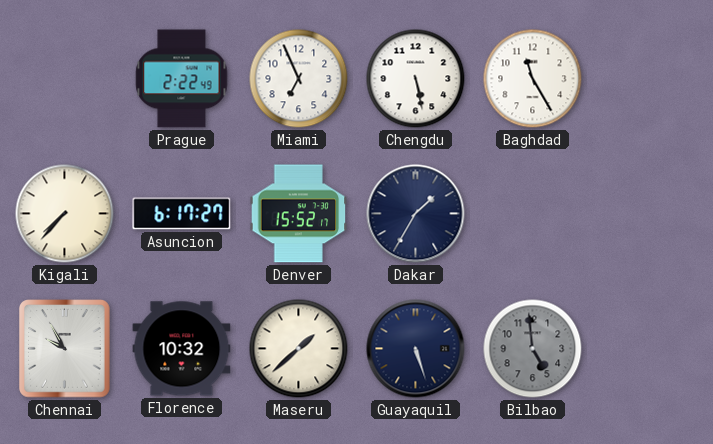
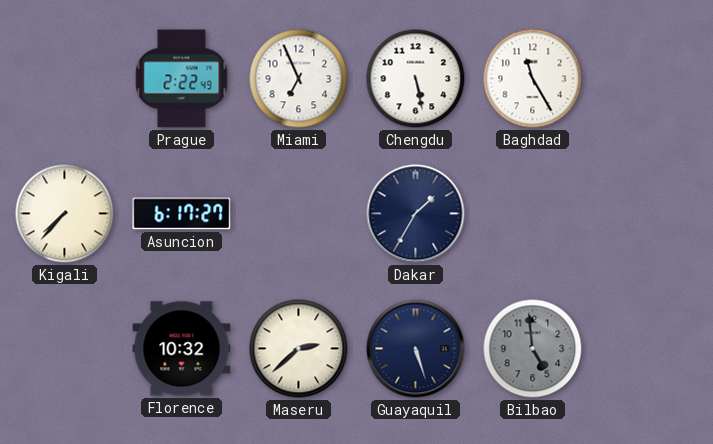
Denver: 15:52 -> none (299, 214)
Chennai: 9:55 -> none (65, 349)
Maseru: 1:38 -> 2:38 (299, 349)
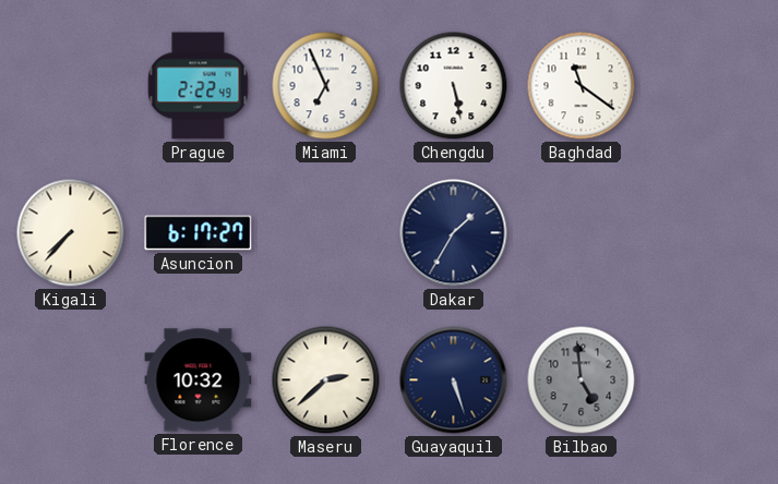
Baghdad: 11:25 -> 11:21 (582, 86)
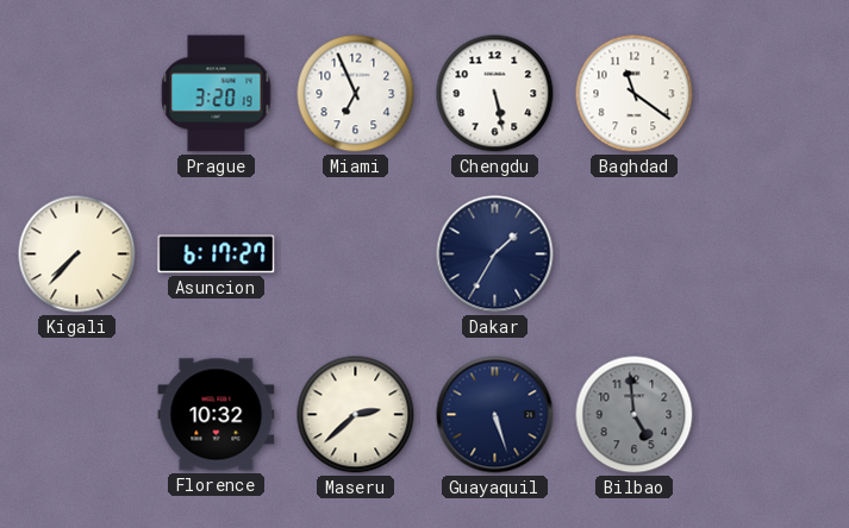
Prague: 2:22 -> 3:20 (217, 94)
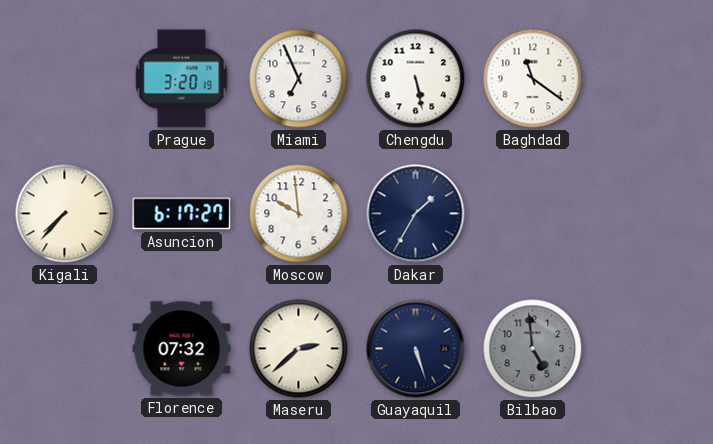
Moscow: none -> 9:59 (299, 214)
Florence: 10:32 -> 07:32 (182, 349)
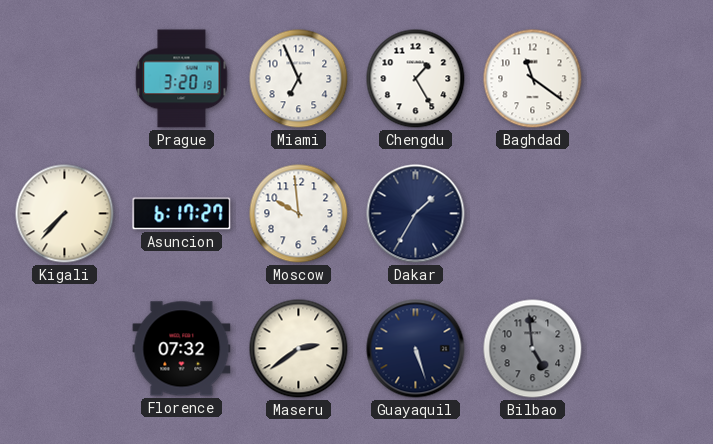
Chengdu: 5:28 -> 1:25 (416, 79)
Maseru: 2:38 -> 2:39 (299, 349)
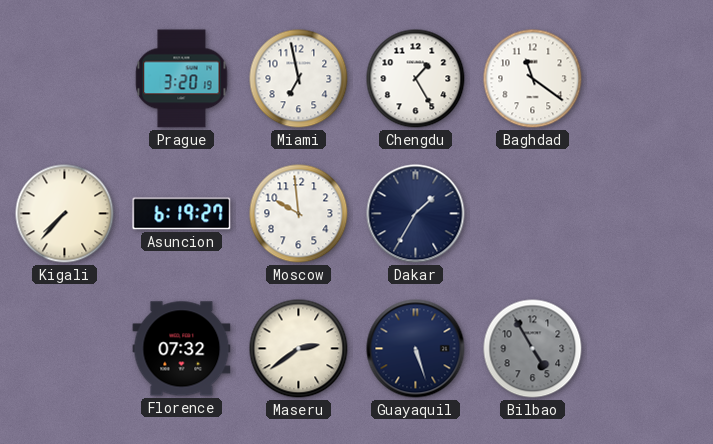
Miami: 6:56 -> 6:58 (299, 79)
Asuncion: 6:17 -> 6:19 (182, 214)
Bilbao: 4:59 -> 4:55 (533, 349)
